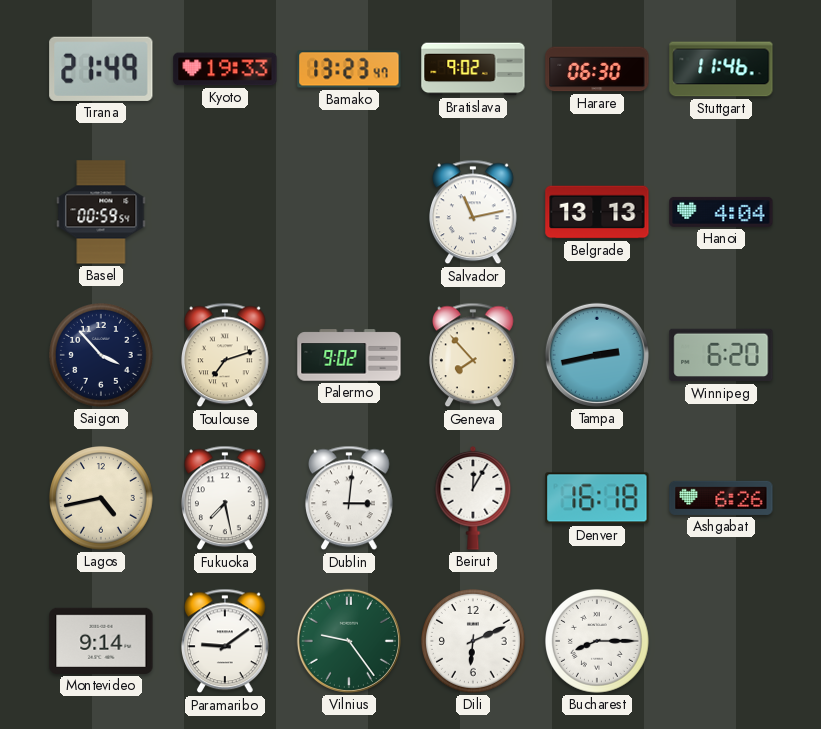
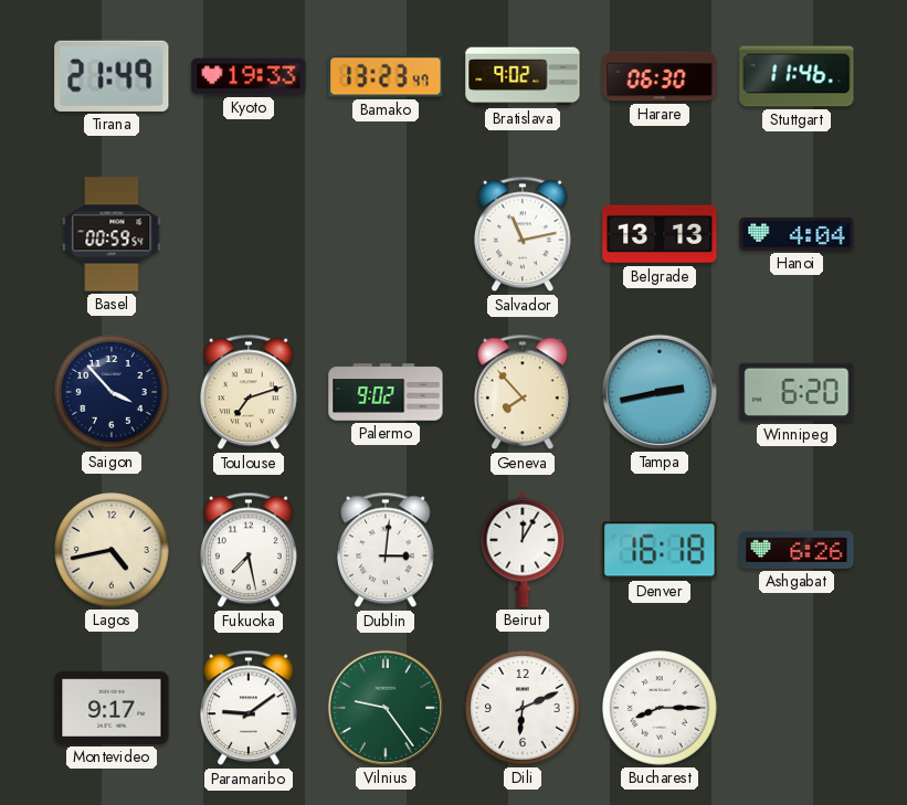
Montevideo: 9:14 -> 9:17 (112, 708)
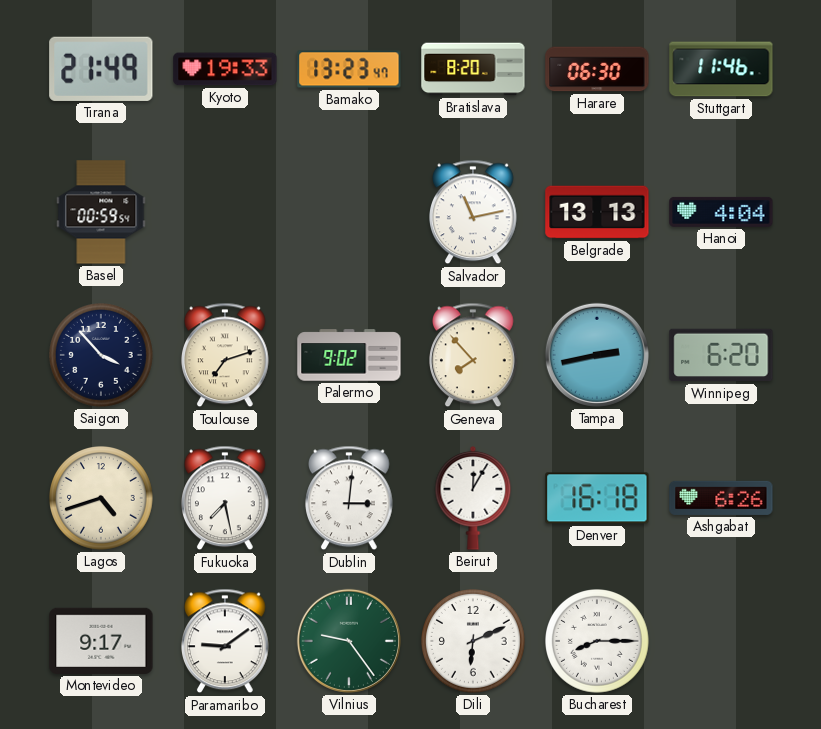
Bratislava: 9:02 -> 8:20 (473, 69)
Lagos: 4:43 -> 4:42 (102, 499)
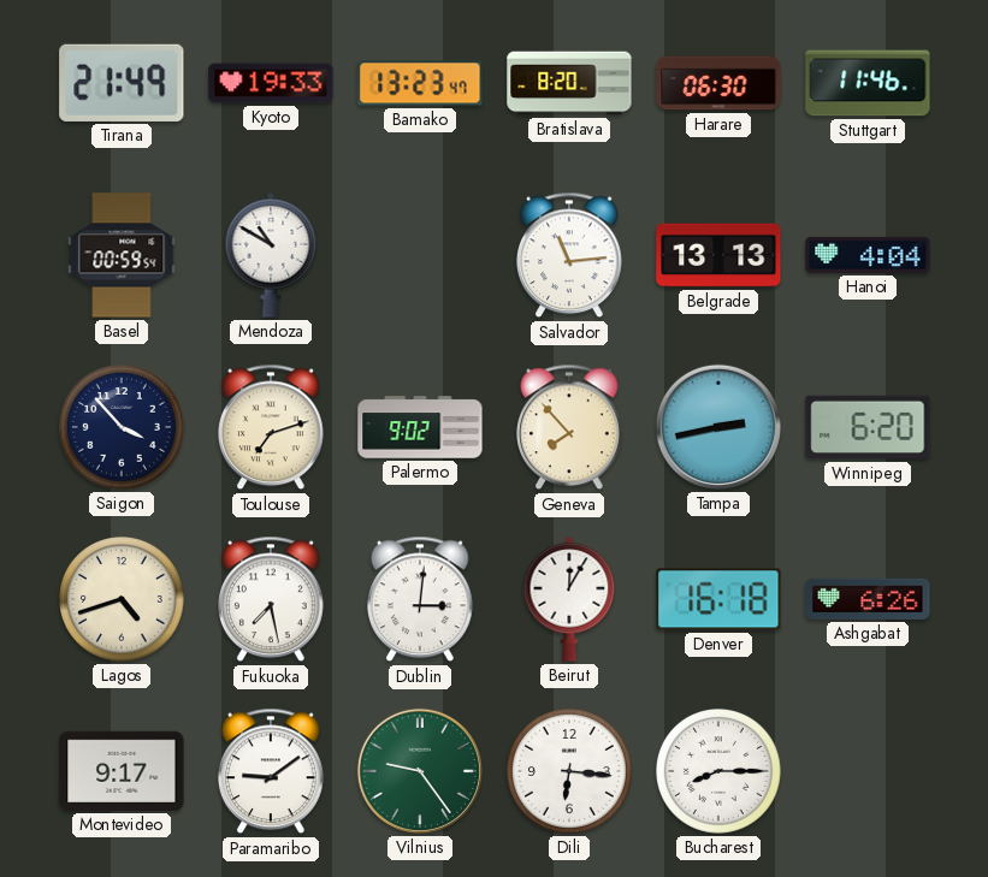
Mendoza: none -> 10:50 (271, 256)
Salvador: 11:13 -> 11:14 (570, 255)
Dili: 6:11 -> 6:16 (570, 772)
